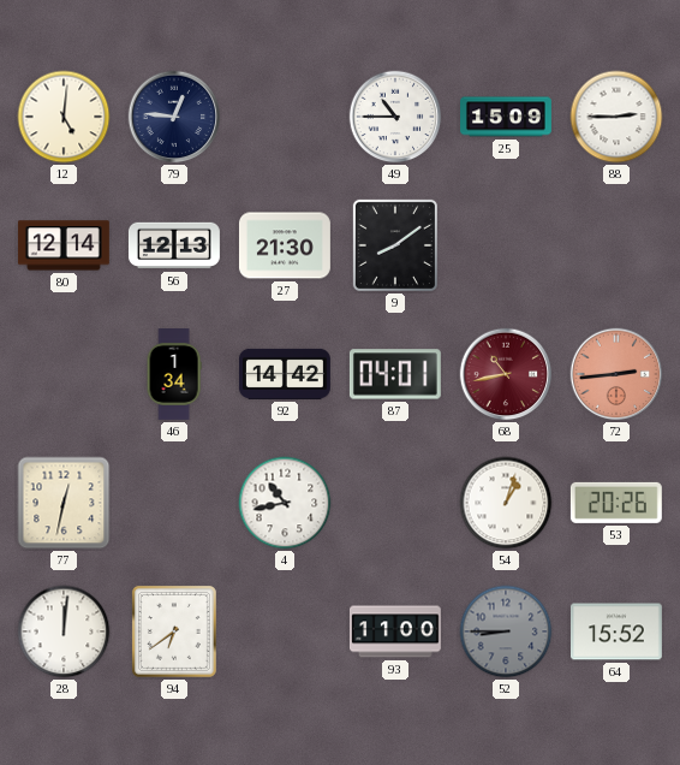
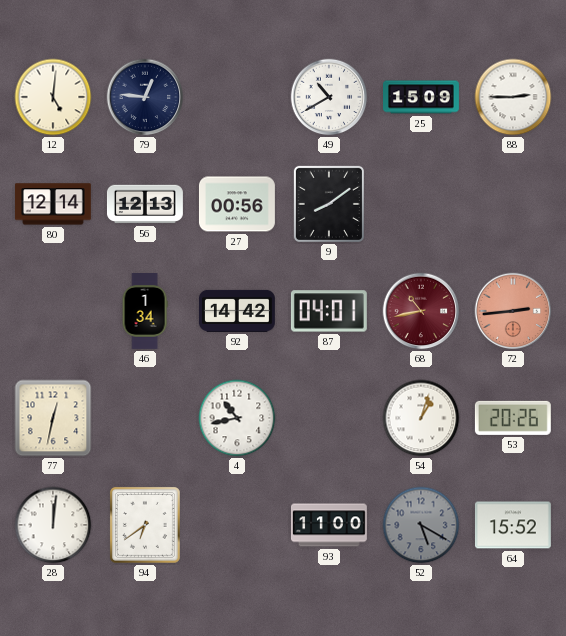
49: 10:45 -> 10:40 (329, 97)
27: 21:30 -> 00:56 (237, 204)
52: 8:45 -> 5:20 (421, 525)
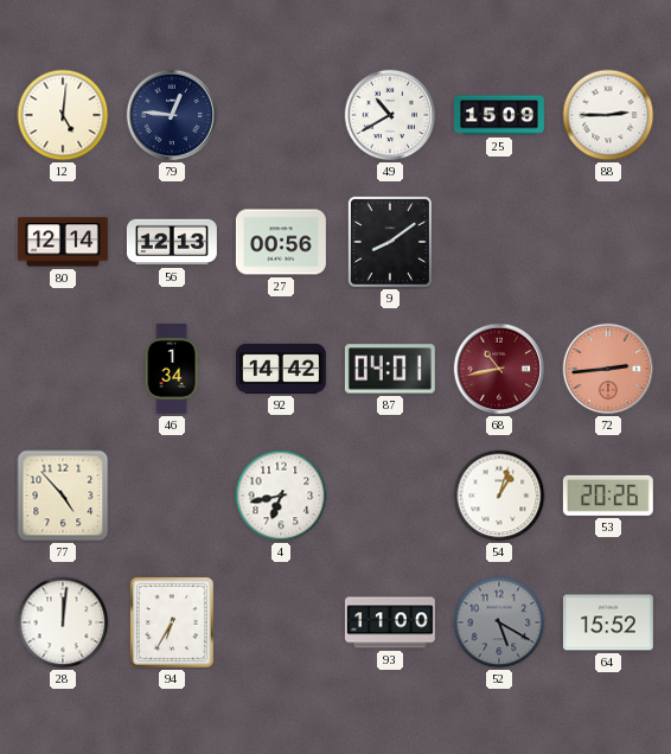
77: 12:32 -> 4:53 (63, 496)
4: 10:43 -> 6:43 (281, 496)
94: 6:39 -> 6:35 (172, 622)
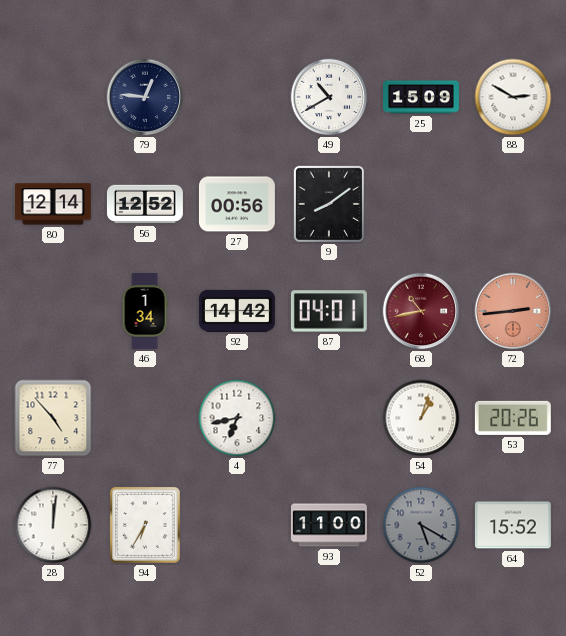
12: 5:01 -> none (63, 115)
88: 2:45 -> 2:50 (513, 97)
56: 12:13 -> 12:52 (145, 204)
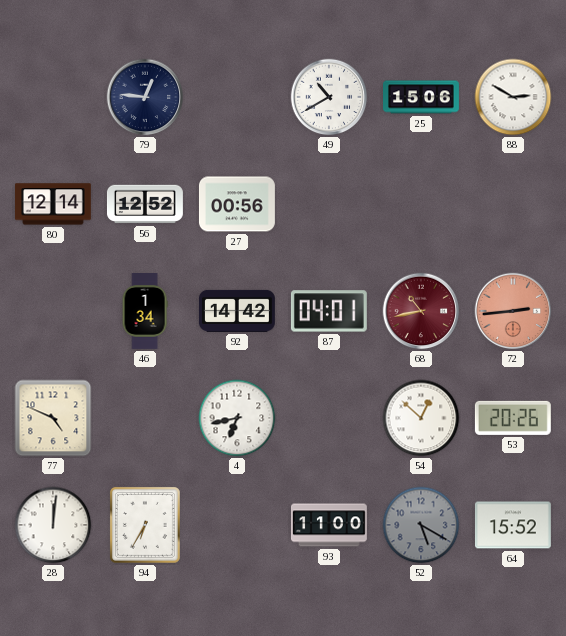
25: 15:09 -> 15:06 (422, 97)
9: 8:09 -> none (329, 204)
77: 4:53 -> 4:49 (53, 418)
54: 1:03 -> 12:52 (421, 418)
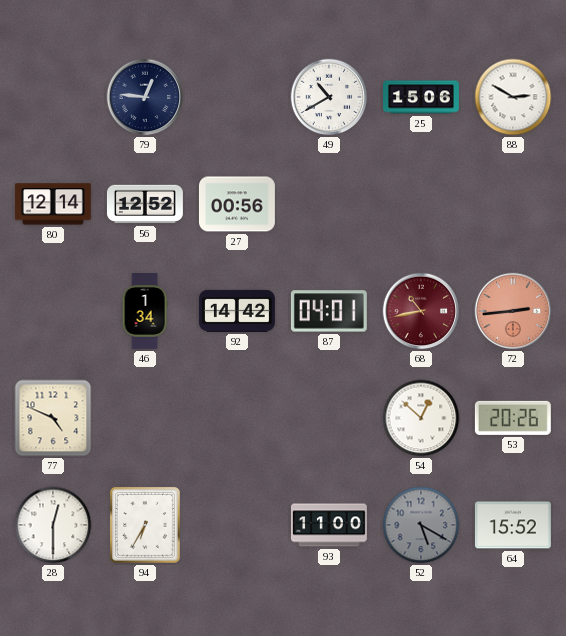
4: 6:43 -> none (237, 418)
28: 12:01 -> 12:30 (53, 525)
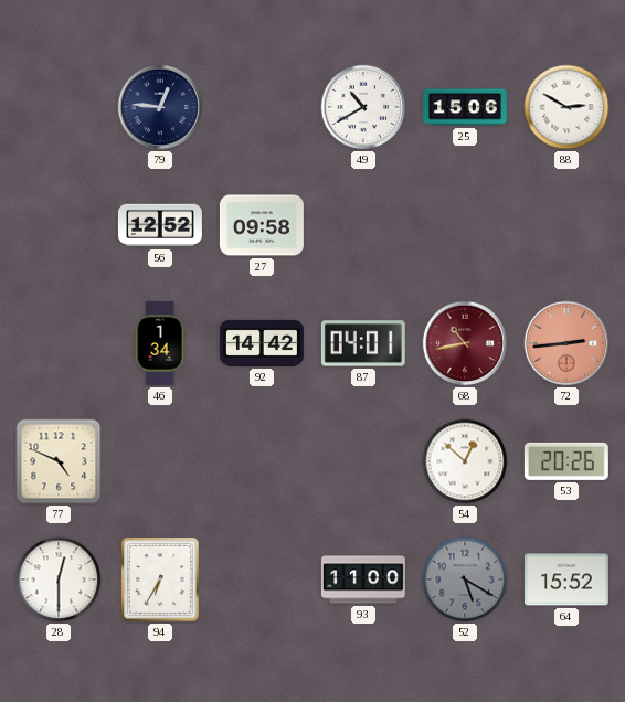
80: 12:14 -> none (53, 204)
27: 00:56 -> 09:58 (262, 225)
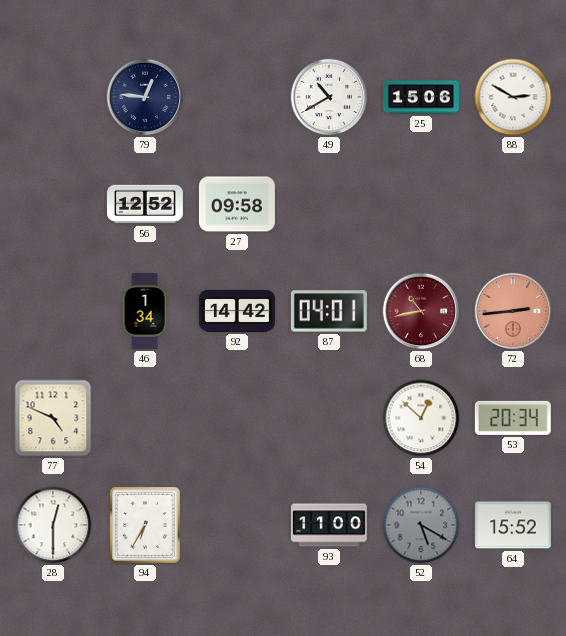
53: 20:26 -> 20:34 (513, 418)
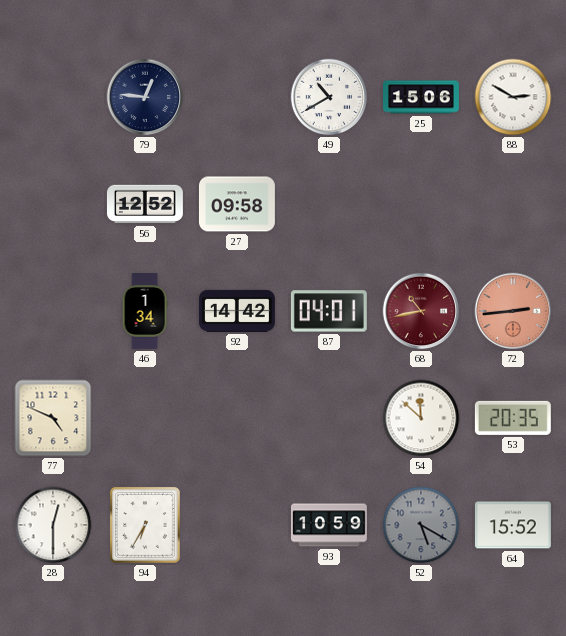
54: 12:52 -> 11:52 (421, 418)
53: 20:34 -> 20:35 (513, 418)
93: 11:00 -> 10:59 (329, 525)
